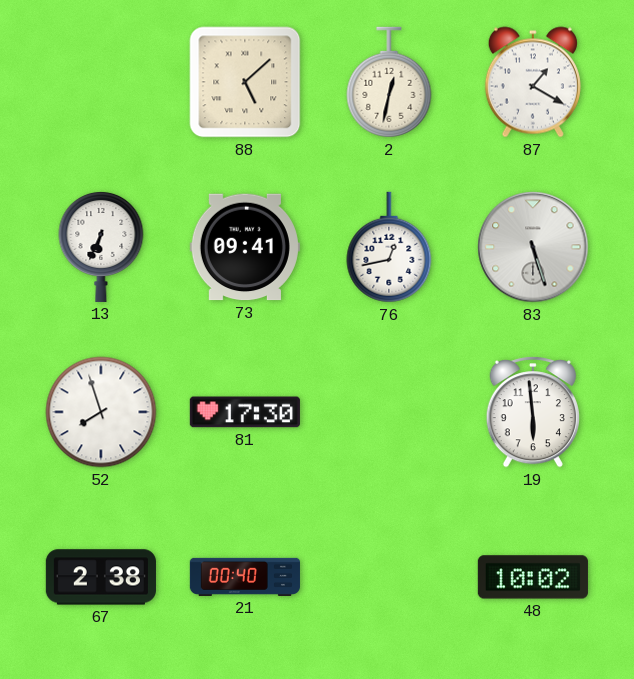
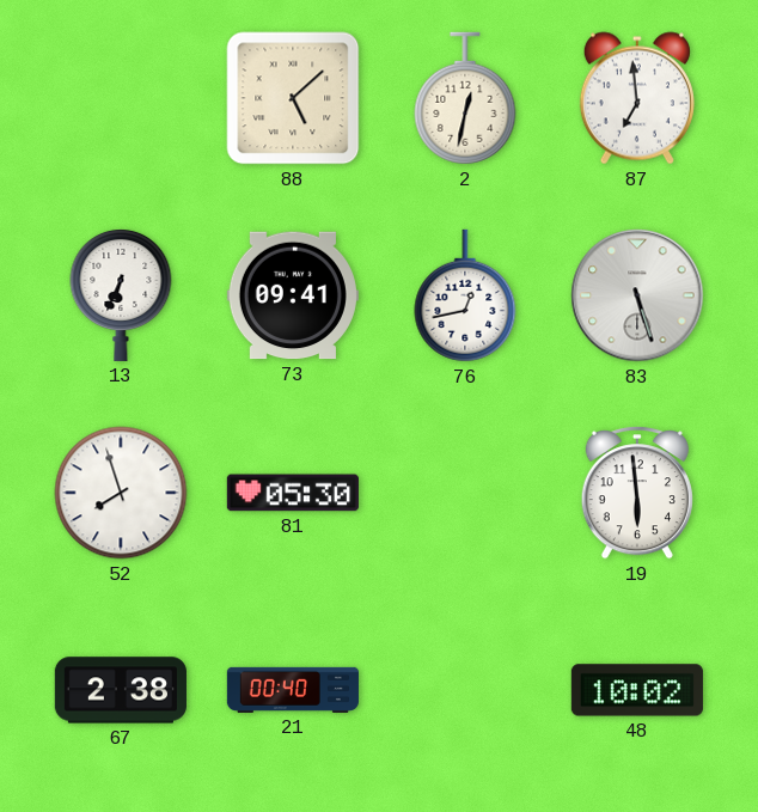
87: 1:20 -> 6:59 (637, 98)
81: 17:30 -> 05:30 (293, 493)
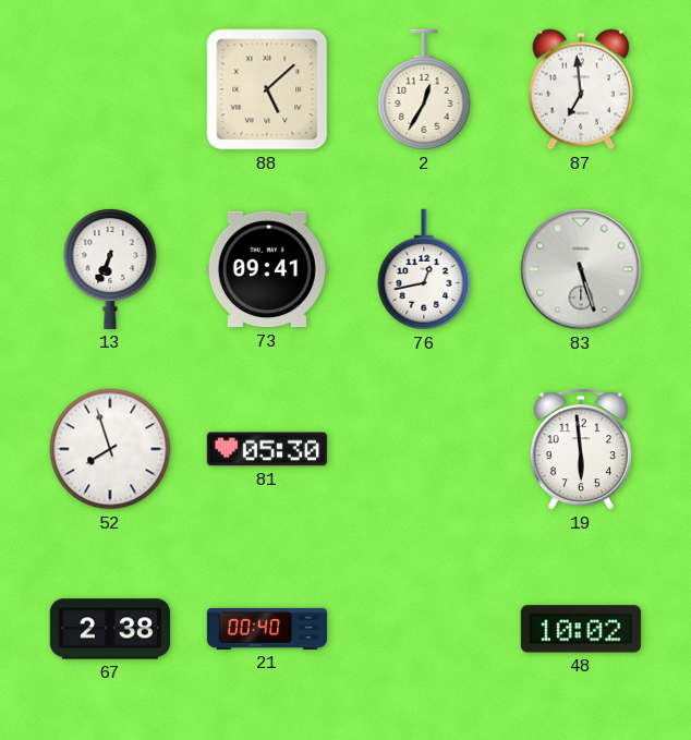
2: 12:32 -> 12:35 (424, 89)
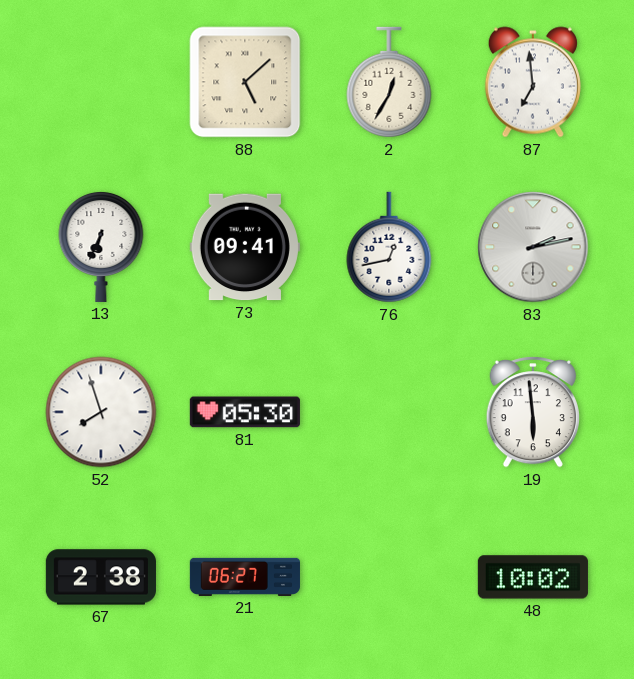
83: 5:27 -> 2:13 (533, 247)
21: 00:40 -> 06:27 (245, 577)
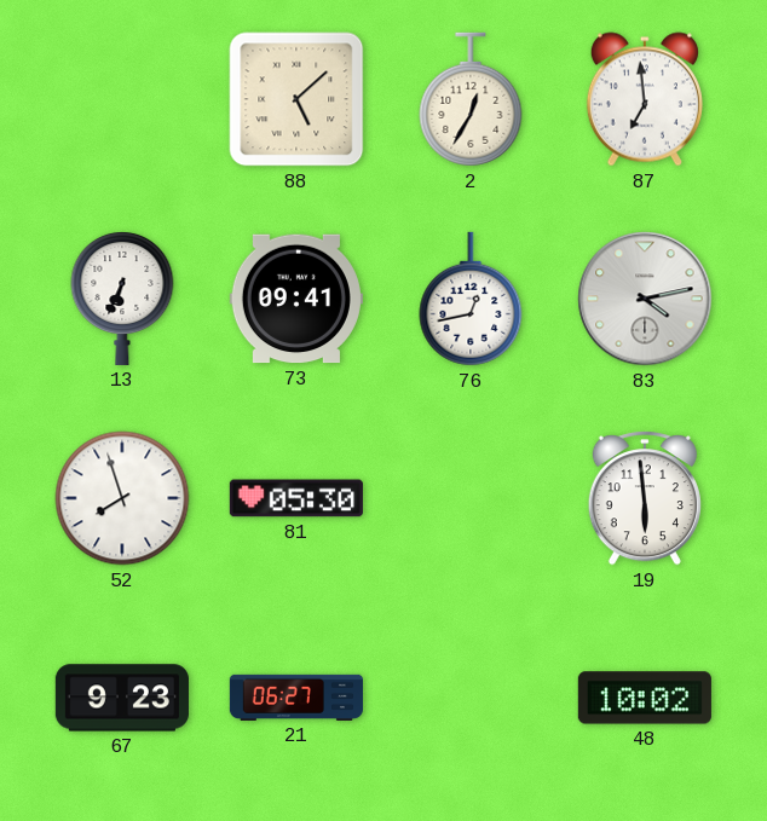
83: 2:13 -> 4:13 (645, 299)
67: 2:38 -> 9:23 (122, 698)
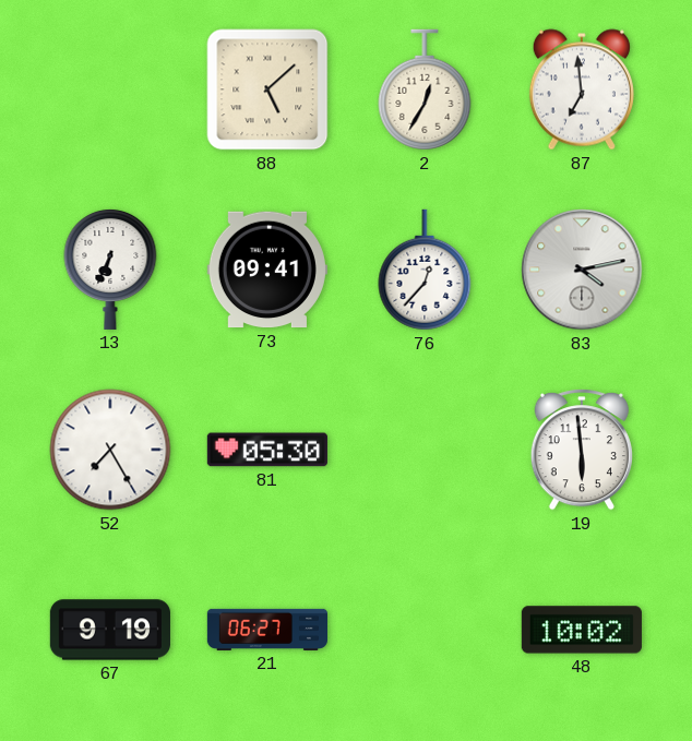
76: 12:43 -> 12:37 (425, 270)
52: 7:57 -> 7:25 (110, 450)
67: 9:23 -> 9:19 (110, 630)
